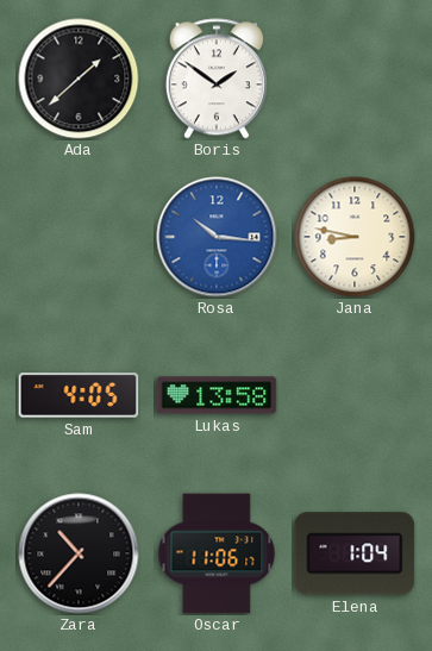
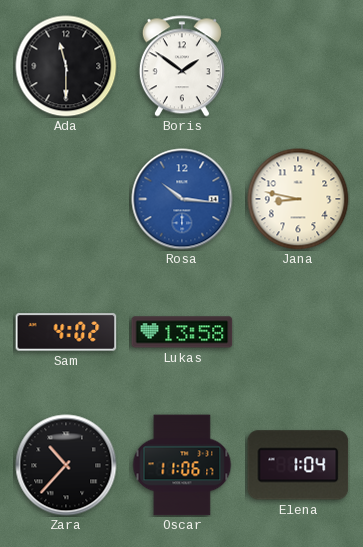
Ada: 1:38 -> 11:30 (66, 66)
Sam: 4:05 -> 4:02 (66, 332)
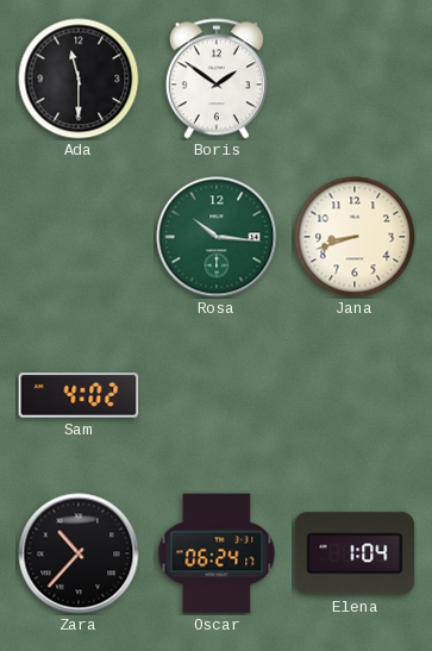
Rosa dial: blue -> green (217, 237)
Jana: 8:47 -> 8:42 (355, 237)
Lukas: 13:58 -> none (182, 332)
Oscar: 11:06 -> 06:24 (217, 553)
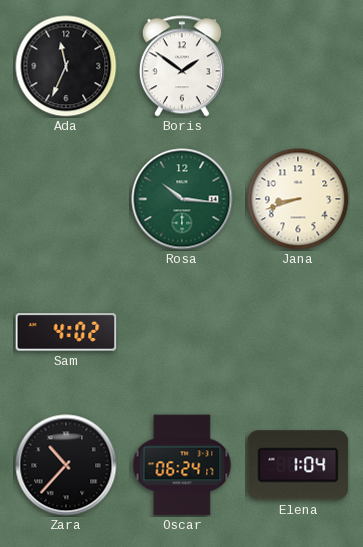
Ada: 11:30 -> 11:34 (66, 66)
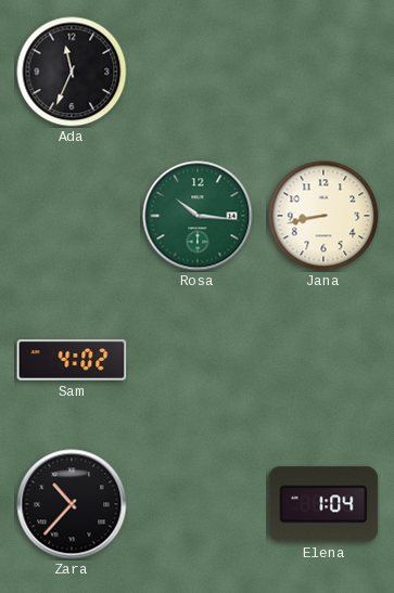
Boris: 1:51 -> none (182, 66)
Jana: 8:42 -> 8:43 (323, 216)
Oscar: 06:24 -> none (182, 465)
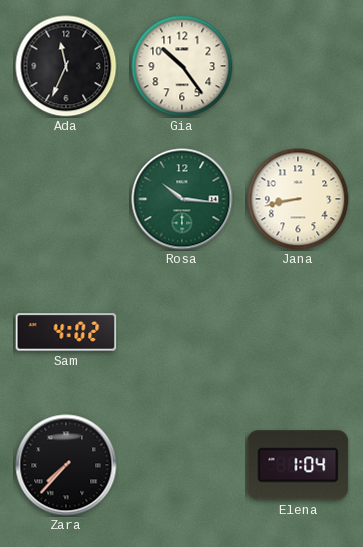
Gia: none -> 10:24 (182, 66)
Zara: 10:37 -> 7:37 (66, 465)
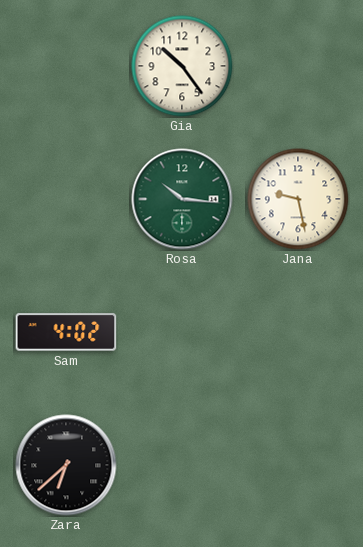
Ada: 11:34 -> none (66, 66)
Jana: 8:43 -> 9:28 (298, 199)
Zara: 7:37 -> 6:38 (66, 465)
Elena: 1:04 -> none (298, 465)
